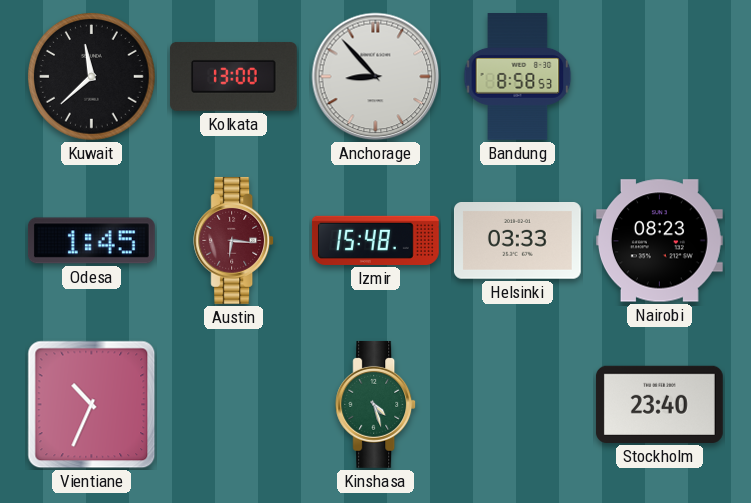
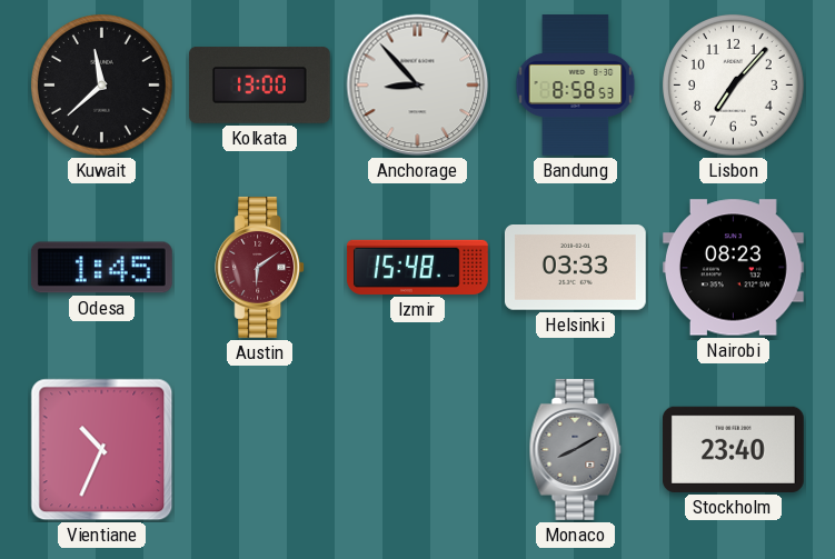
Lisbon: none -> 7:07 (734, 86)
Austin: 6:16 -> 6:09 (260, 267)
Kinshasa: 4:27 -> none (376, 404)
Monaco: none -> 8:10 (576, 449)
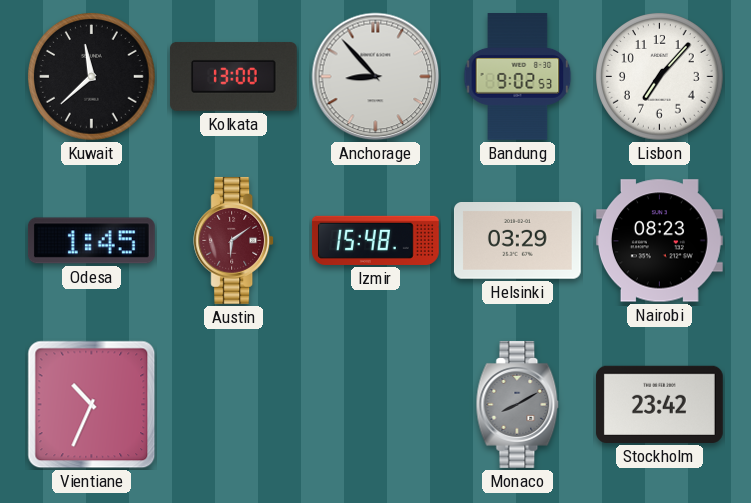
Bandung: 8:58 -> 9:02 (518, 77)
Helsinki: 03:33 -> 03:29 (517, 241)
Stockholm: 23:40 -> 23:42 (659, 404)
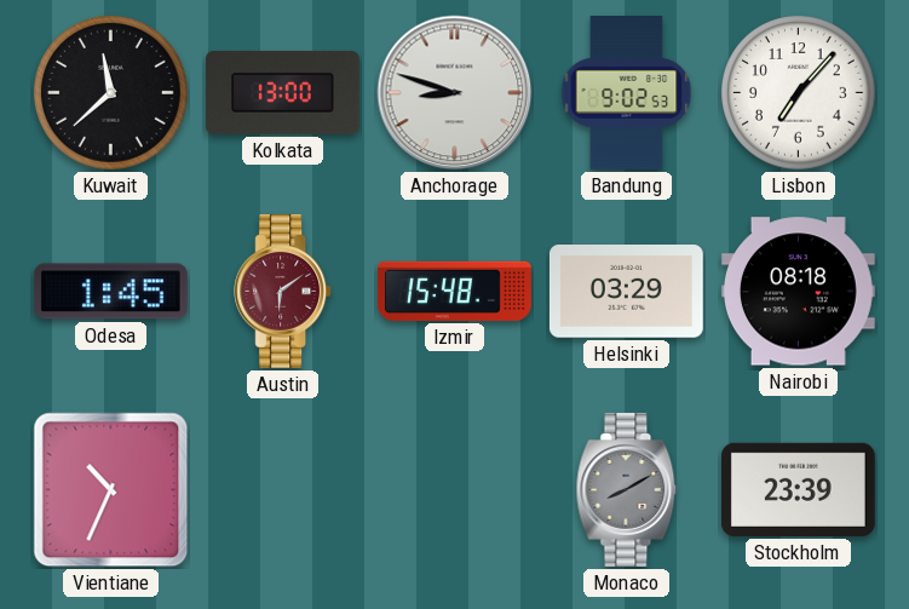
Anchorage: 8:53 -> 8:48 (455, 93)
Nairobi: 08:23 -> 08:18 (798, 292)
Stockholm: 23:42 -> 23:39 (798, 489)
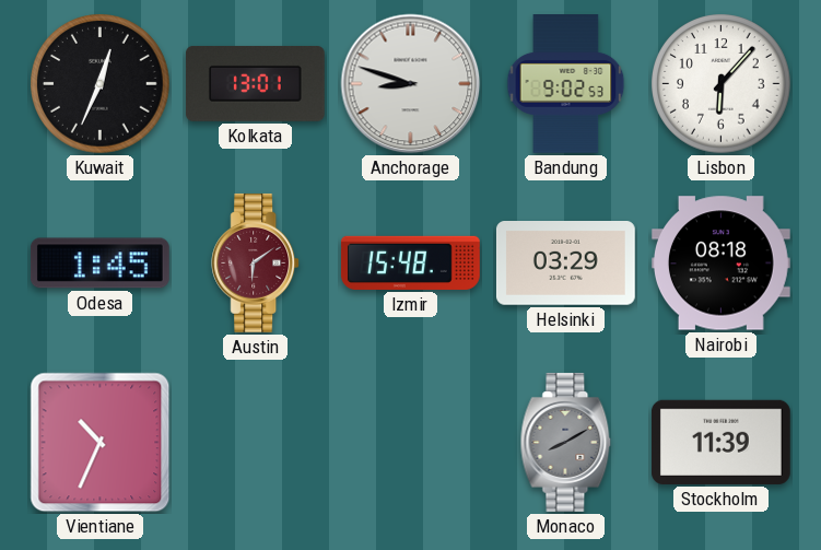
Kuwait: 11:38 -> 12:34 (101, 84)
Kolkata: 13:00 -> 13:01 (255, 83)
Lisbon: 7:07 -> 6:07 (722, 84)
Stockholm: 23:39 -> 11:39 (720, 442)
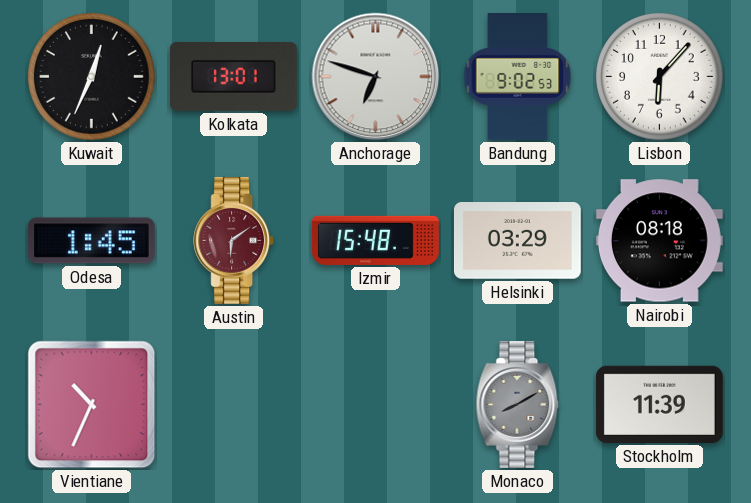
Anchorage: 8:48 -> 6:48 (376, 77)
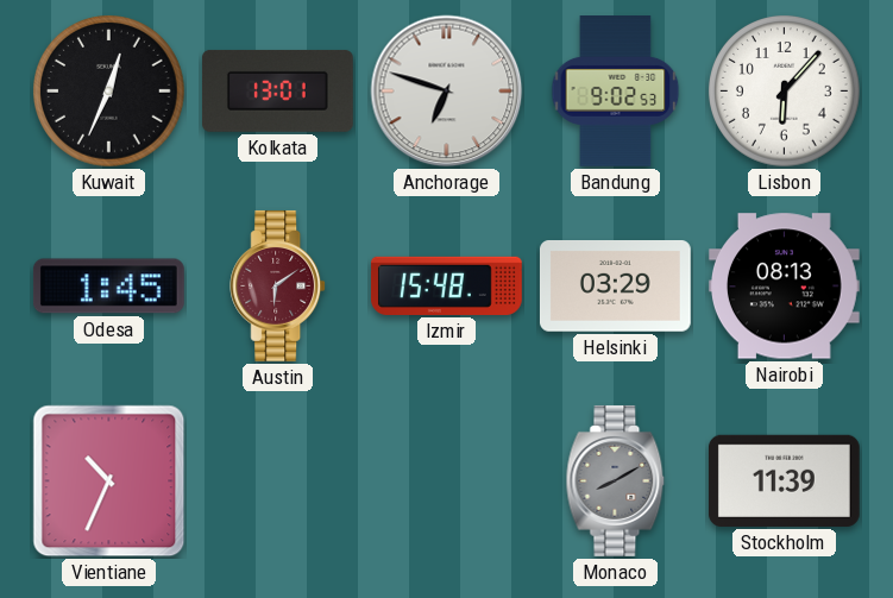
Nairobi: 08:18 -> 08:13 (784, 287)
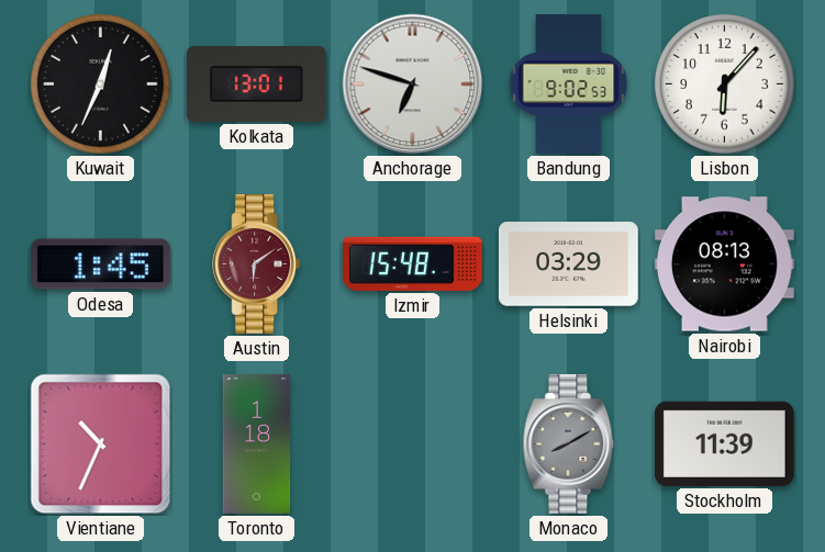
Toronto: none -> 1:18 (257, 444)
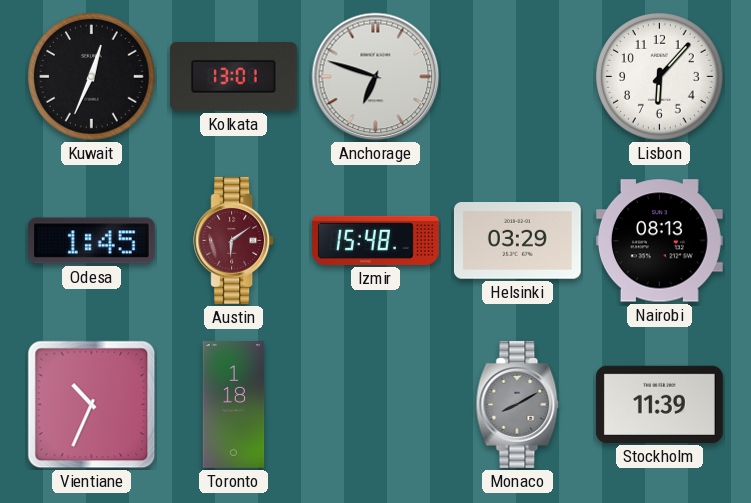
Bandung: 9:02 -> none (569, 85)
